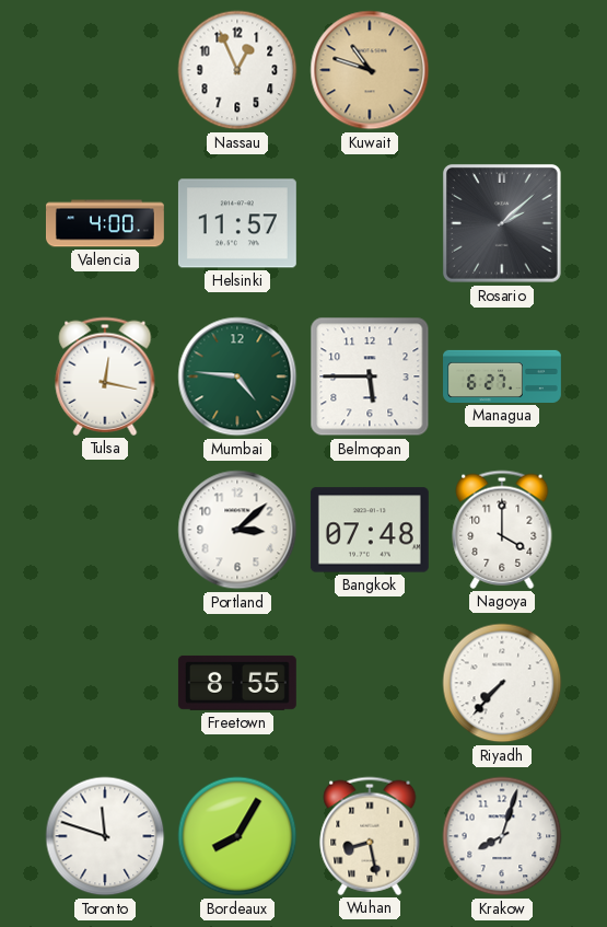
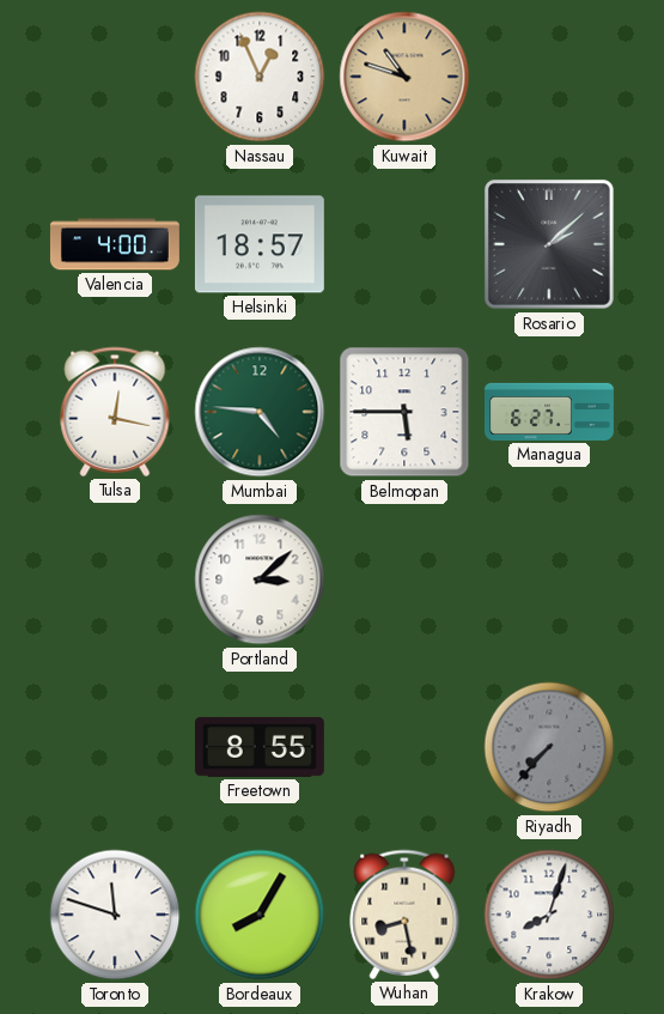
Helsinki: 11:57 -> 18:57 (260, 244)
Bangkok: 07:48 -> none (370, 530)
Nagoya: 4:00 -> none (502, 530)
Riyadh dial: white -> grey (549, 747)
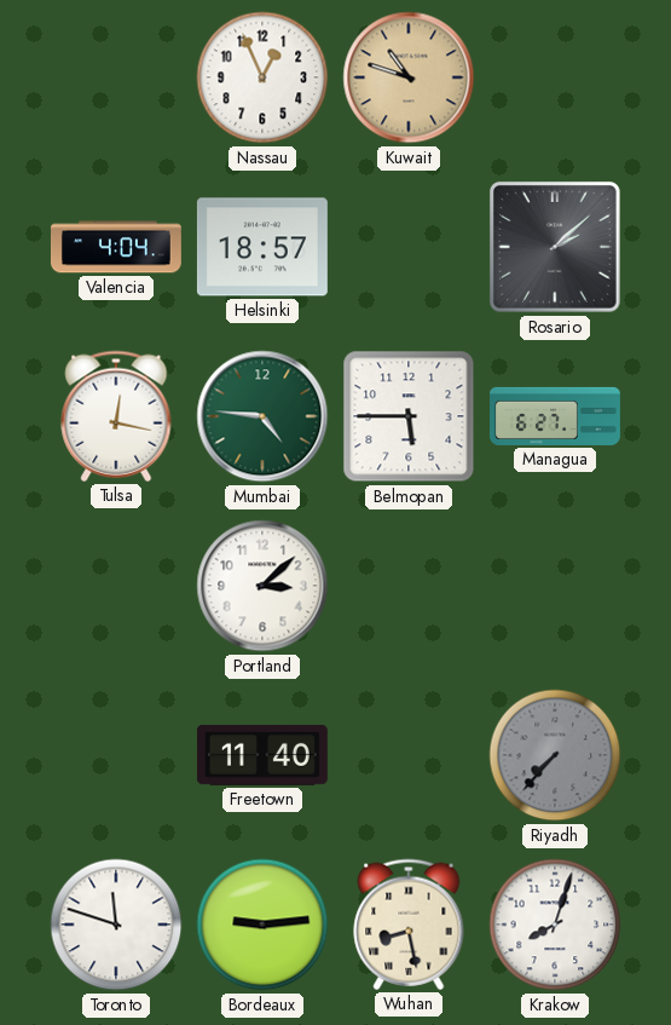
Valencia: 4:00 -> 4:04 (116, 247)
Freetown: 8:55 -> 11:40 (262, 755)
Bordeaux: 8:05 -> 9:14 (262, 925)
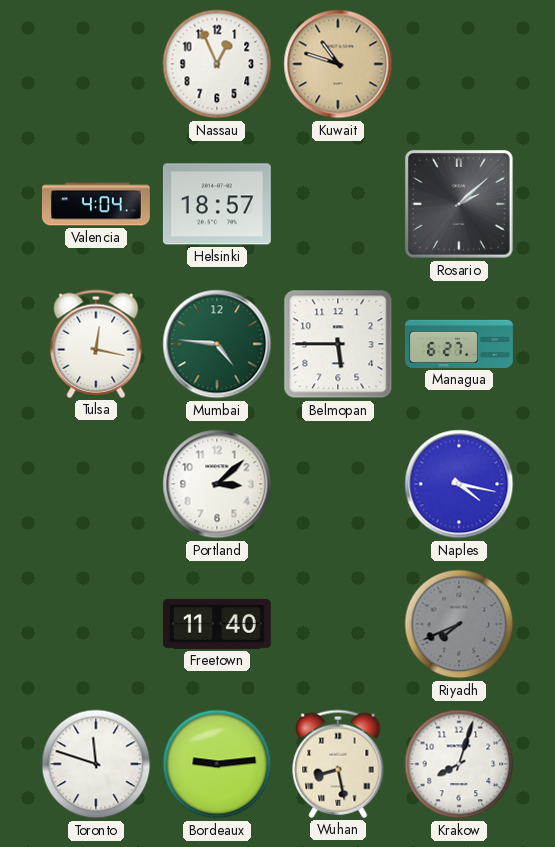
Naples: none -> 4:17 (459, 484)
Riyadh: 7:37 -> 7:41 (459, 624)
